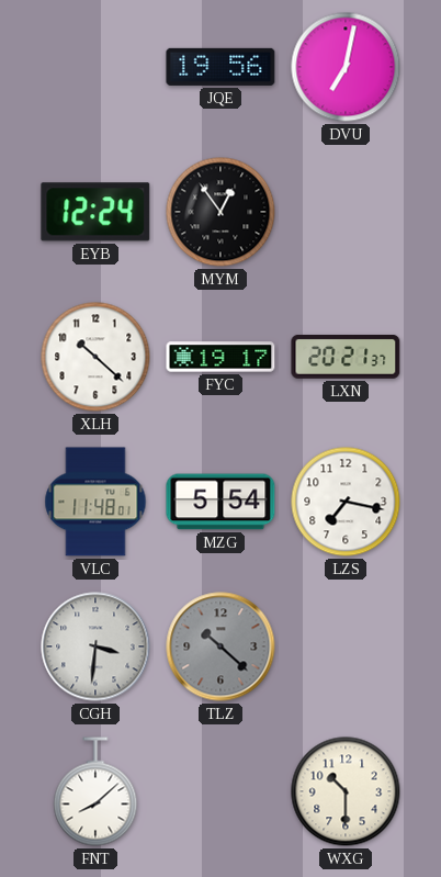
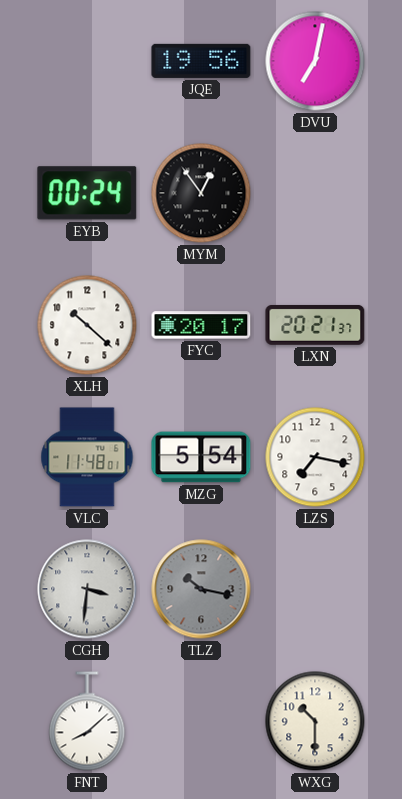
EYB: 12:24 -> 00:24 (87, 193)
FYC: 19:17 -> 20:17 (201, 325)
TLZ: 10:22 -> 10:17 (201, 589)
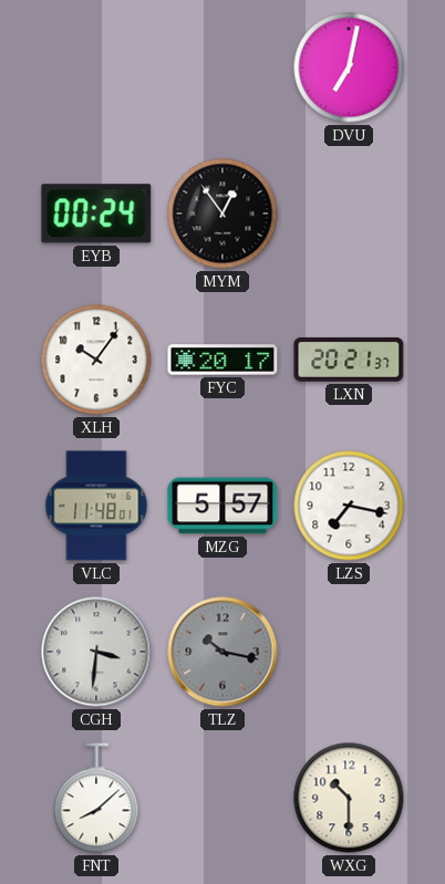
JQE: 19:56 -> none (201, 61)
XLH: 10:22 -> 10:06 (96, 360)
MZG: 5:54 -> 5:57 (222, 506)
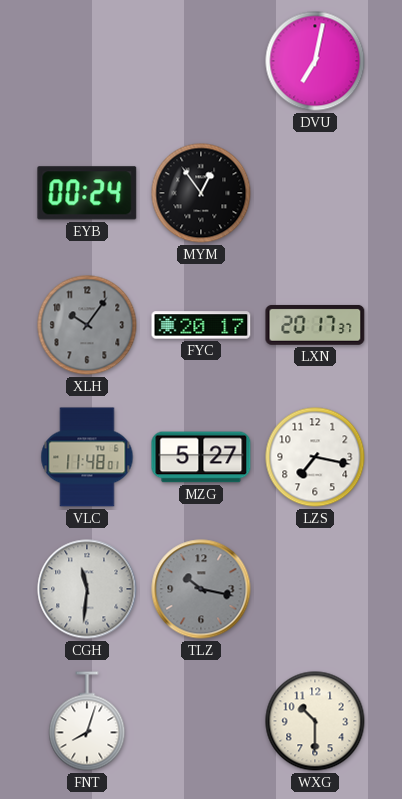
XLH dial: white -> grey (87, 325)
LXN: 20:21 -> 20:17 (315, 325)
MZG: 5:57 -> 5:27 (201, 457)
CGH: 3:31 -> 11:31 (87, 589)
FNT: 8:08 -> 8:03 (87, 721)
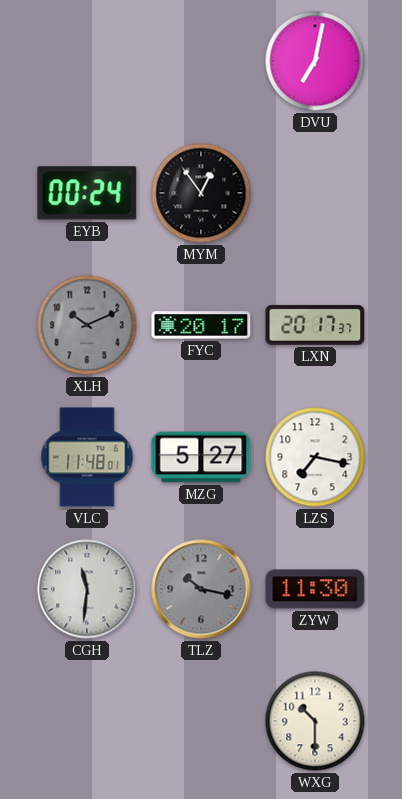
XLH: 10:06 -> 10:11 (87, 325)
ZYW: none -> 11:30 (315, 589)
FNT: 8:03 -> none (87, 721)
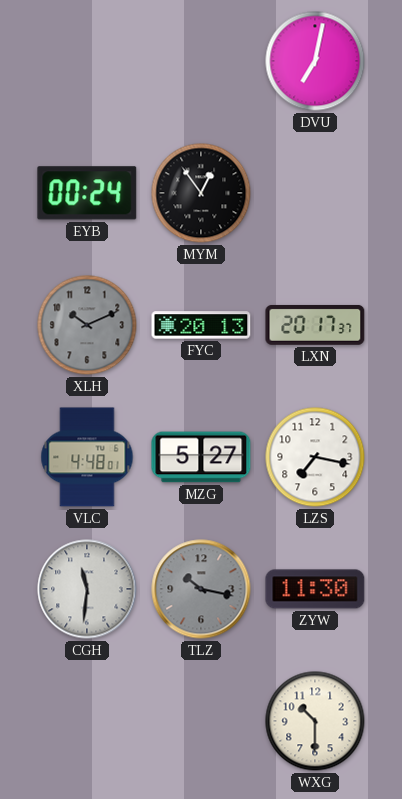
FYC: 20:17 -> 20:13 (201, 325)
VLC: 11:48 -> 4:48 (87, 457)
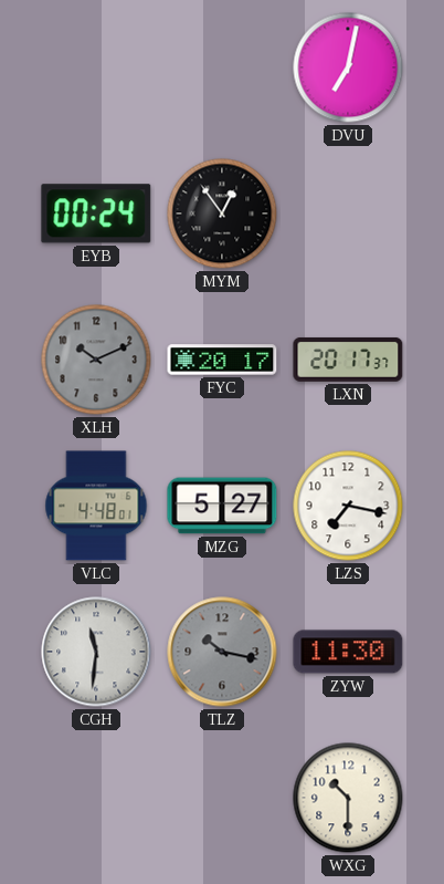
FYC: 20:13 -> 20:17 (222, 360)
